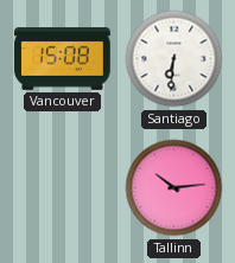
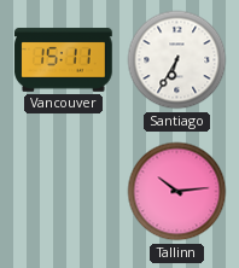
Vancouver: 15:08 -> 15:11 (64, 60)
Santiago: 6:31 -> 6:35 (177, 60)
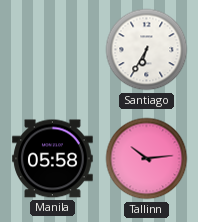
Vancouver: 15:11 -> none (64, 60)
Manila: none -> 05:58 (53, 159)
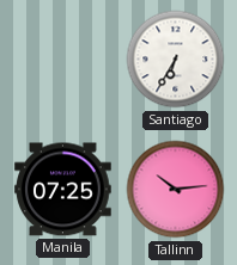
Manila: 05:58 -> 07:25 (63, 190)
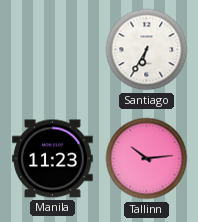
Manila: 07:25 -> 11:23 (53, 159)
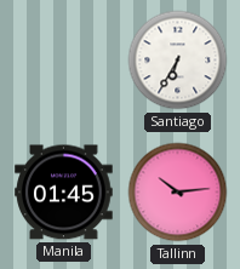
Manila: 11:23 -> 01:45 (64, 193)
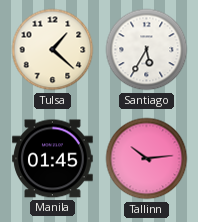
Tulsa: none -> 1:22 (53, 50)
Santiago: 6:35 -> 5:35 (147, 50)
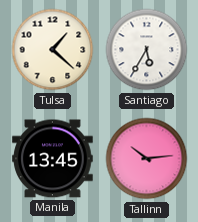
Manila: 01:45 -> 13:45 (53, 159)
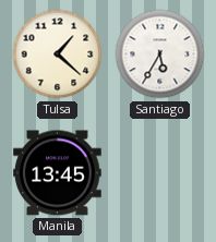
Tallinn: 10:14 -> none (147, 159)
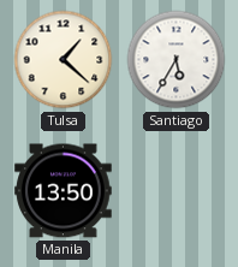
Manila: 13:45 -> 13:50 (64, 191)
